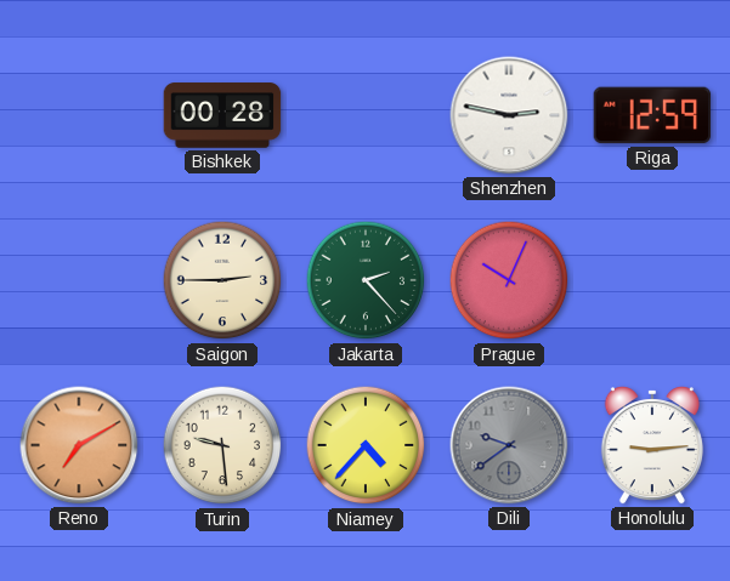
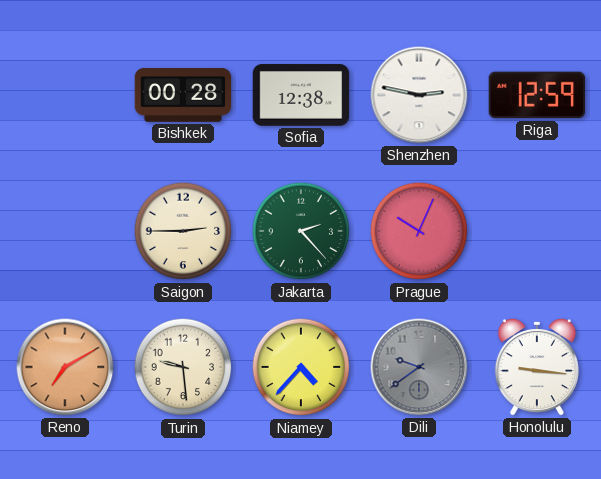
Sofia: none -> 12:38 (301, 95)
Honolulu: 9:14 -> 9:16 (537, 368)
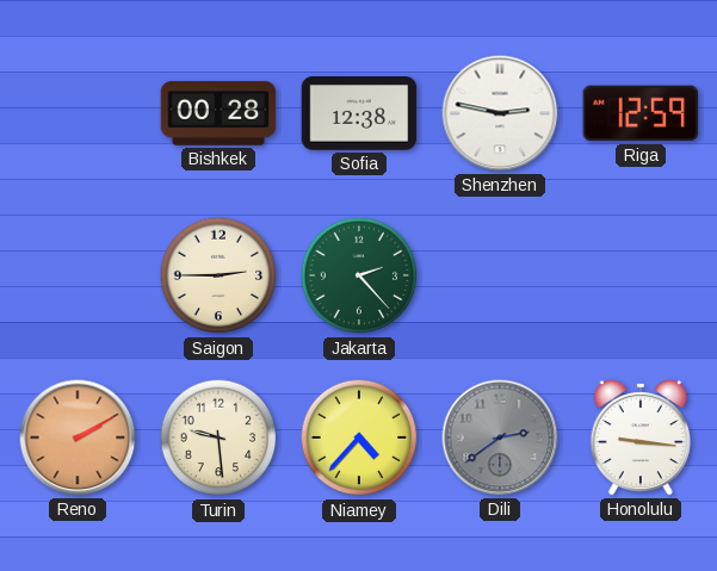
Prague: 10:04 -> none (419, 231)
Reno: 7:10 -> 2:10 (78, 437)
Dili: 9:39 -> 2:39 (500, 437)
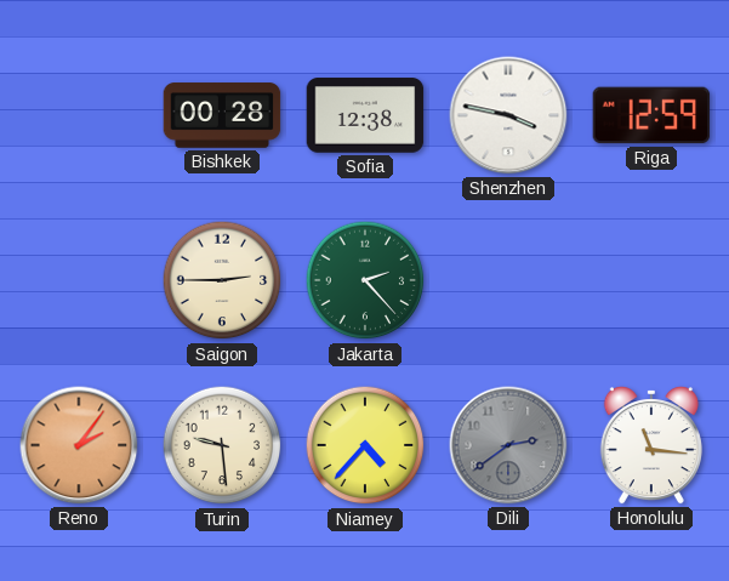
Shenzhen: 2:47 -> 3:47 (508, 115)
Reno: 2:10 -> 2:06 (79, 445)
Honolulu: 9:16 -> 11:16 (651, 446)
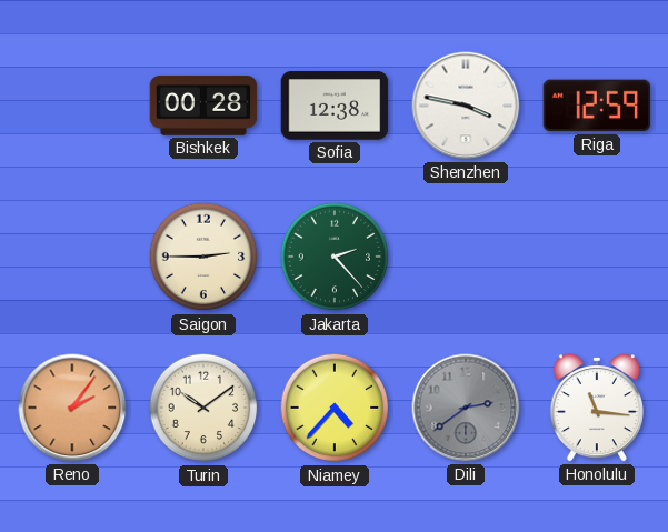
Turin: 9:29 -> 10:09 (203, 408)
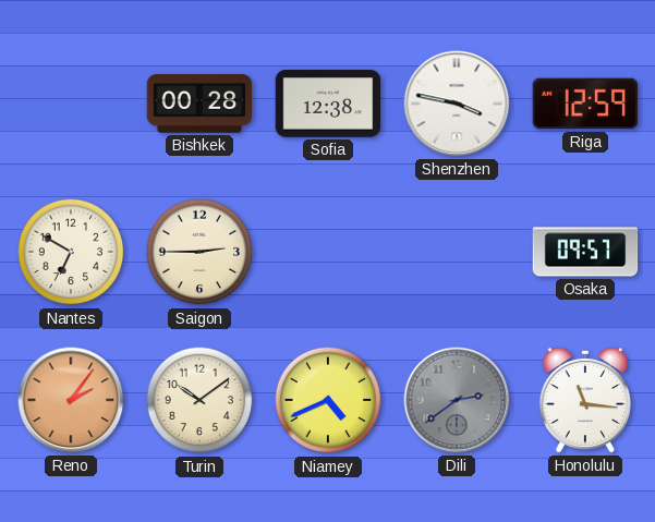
Nantes: none -> 6:50 (71, 252)
Jakarta: 2:23 -> none (335, 257)
Osaka: none -> 09:57 (585, 252)
Niamey: 4:37 -> 4:41 (328, 400)
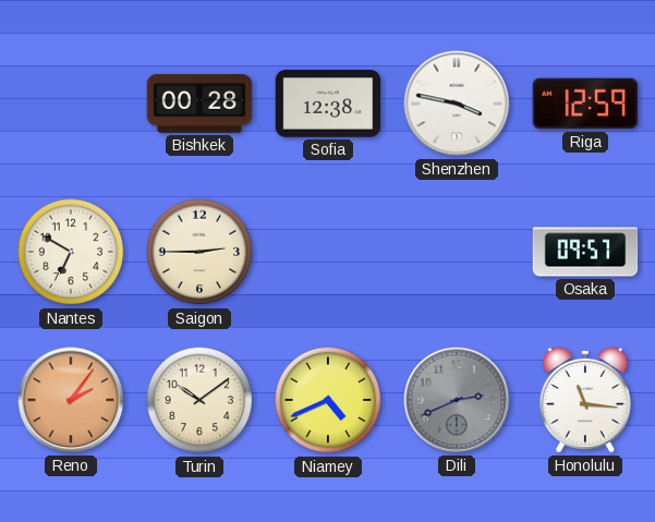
Dili: 2:39 -> 2:41 (457, 400)
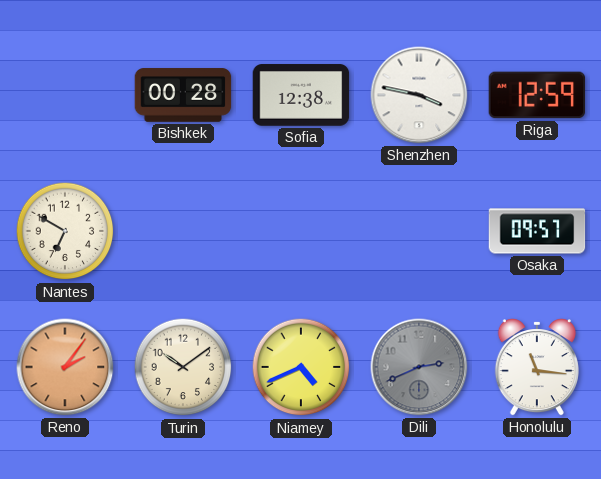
Saigon: 2:45 -> none (199, 252)
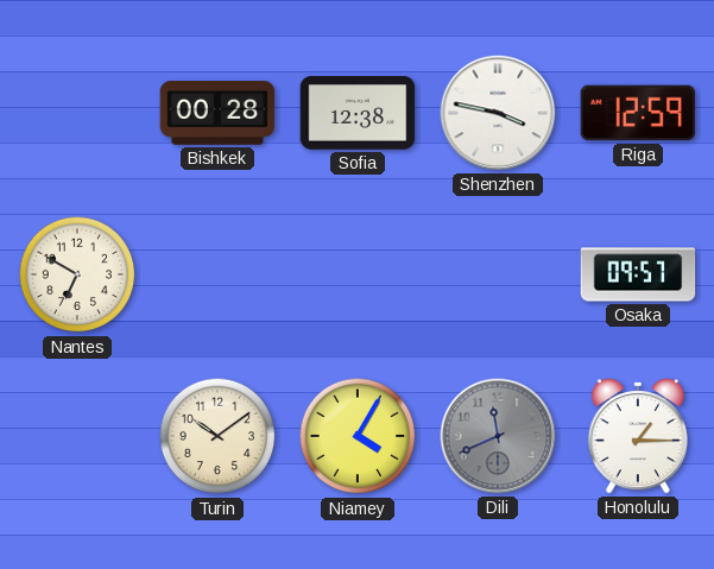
Reno: 2:06 -> none (65, 367)
Niamey: 4:41 -> 4:05 (358, 436)
Dili: 2:41 -> 11:41 (498, 436)
Honolulu: 11:16 -> 1:15 (638, 437)
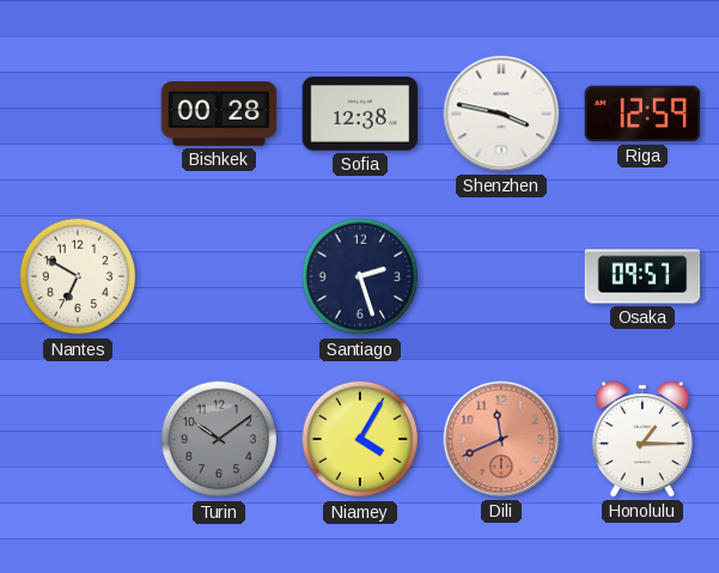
Santiago: none -> 2:27 (360, 276)
Turin dial: cream -> grey (219, 439)
Dili dial: grey -> salmon (501, 439)
